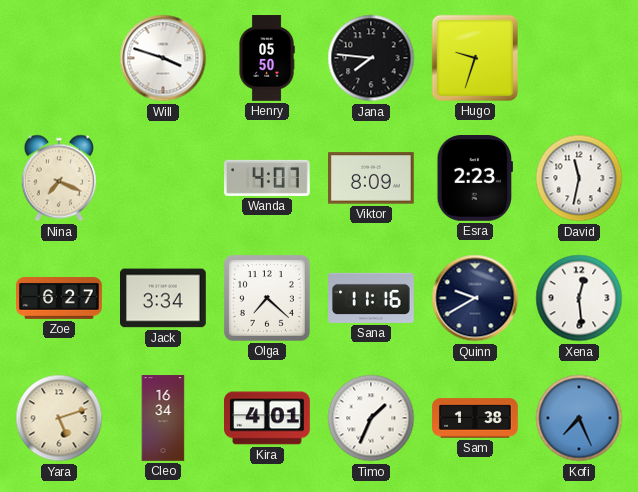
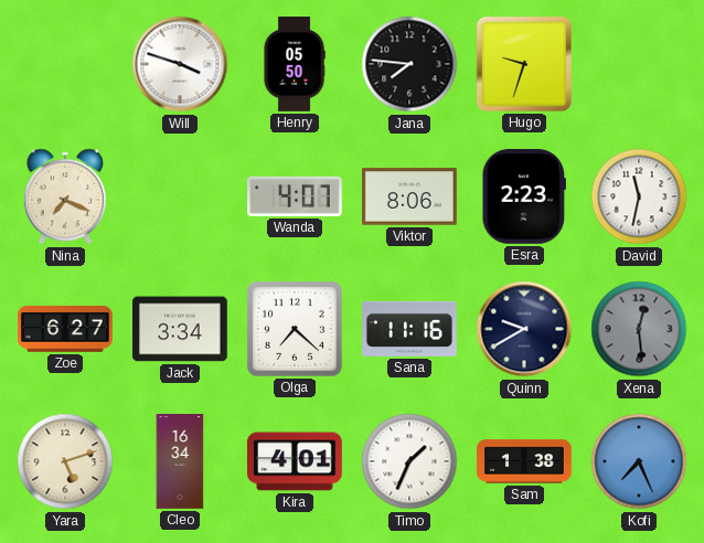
Viktor: 8:09 -> 8:06 (410, 196)
Xena dial: white -> grey (639, 329)
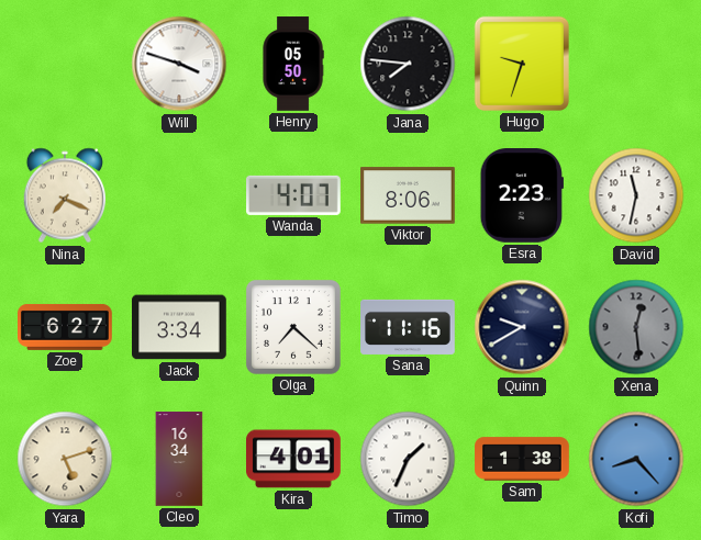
Kofi: 7:26 -> 8:23 (636, 459)
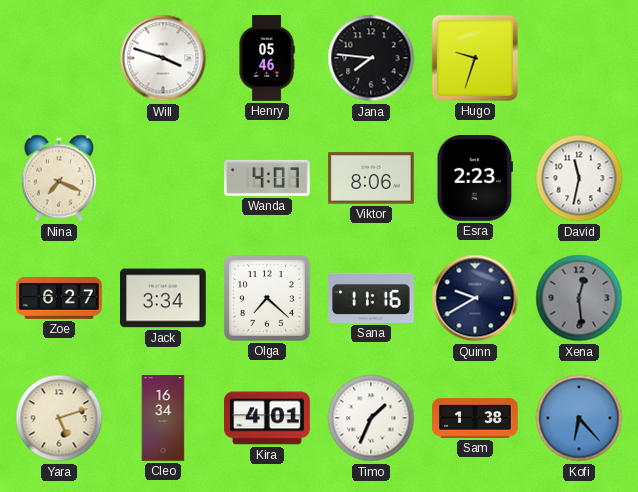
Henry: 05:50 -> 05:46 (267, 58)
Kofi: 8:23 -> 6:23 (579, 418)
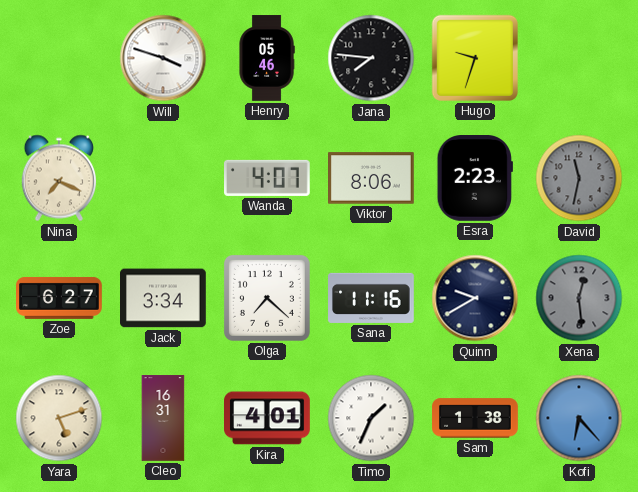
David dial: white -> grey (579, 178)
Cleo: 16:34 -> 16:31 (163, 418)
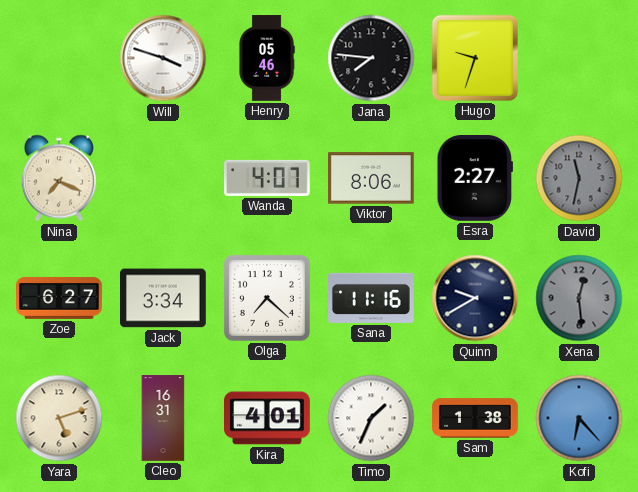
Esra: 2:23 -> 2:27 (475, 179)
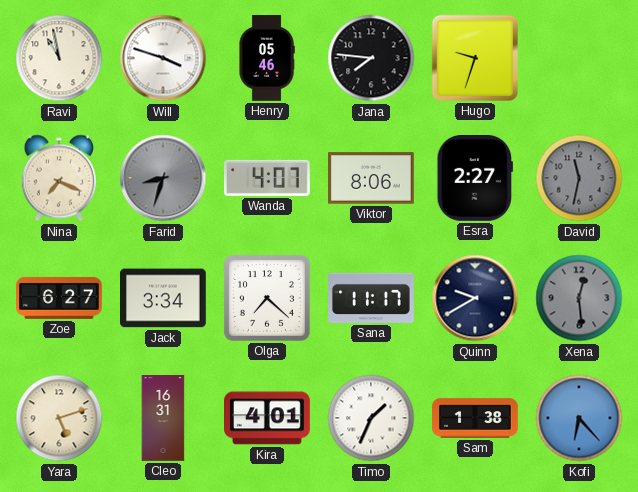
Ravi: none -> 10:58 (59, 58)
Farid: none -> 8:33 (163, 178)
Sana: 11:16 -> 11:17 (371, 298)
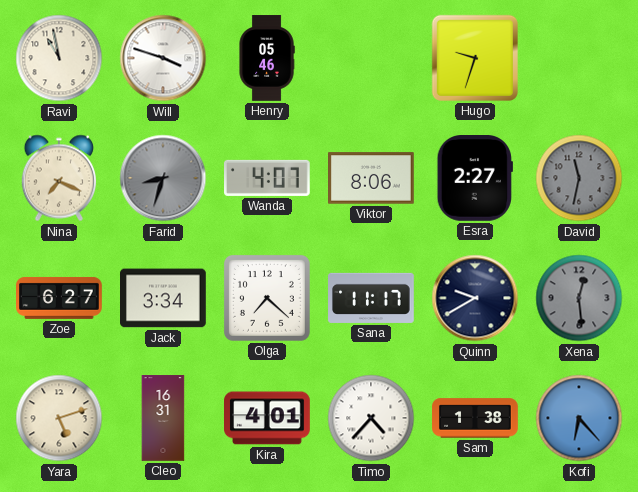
Jana: 7:46 -> none (371, 58)
Timo: 1:34 -> 4:37 (371, 418)
